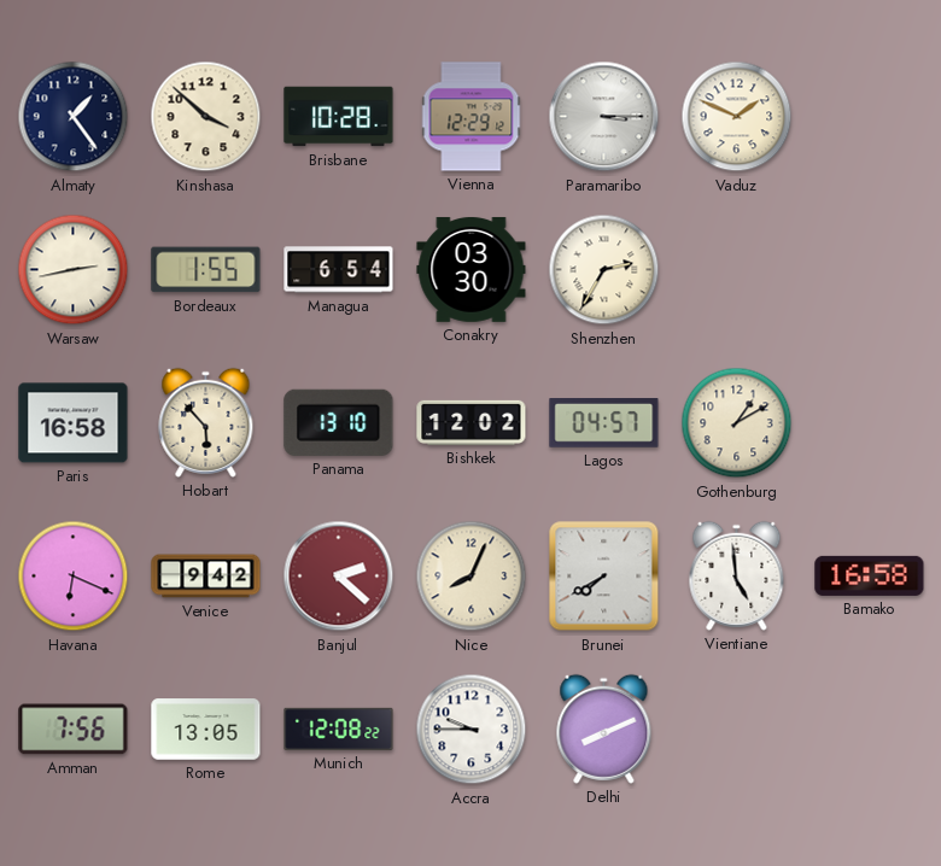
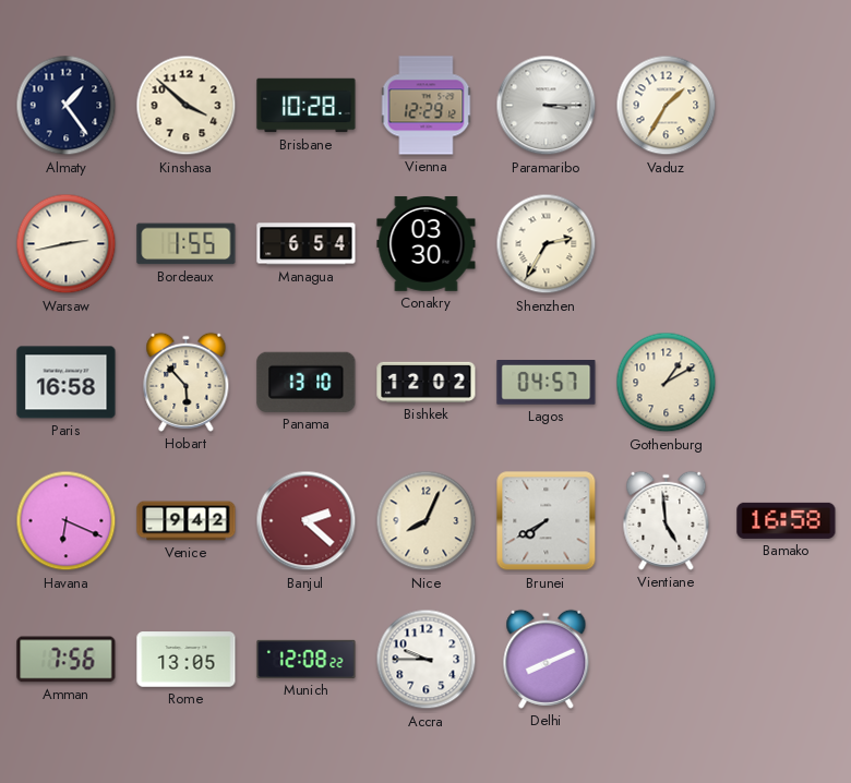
Vaduz: 1:49 -> 1:35 (667, 106)
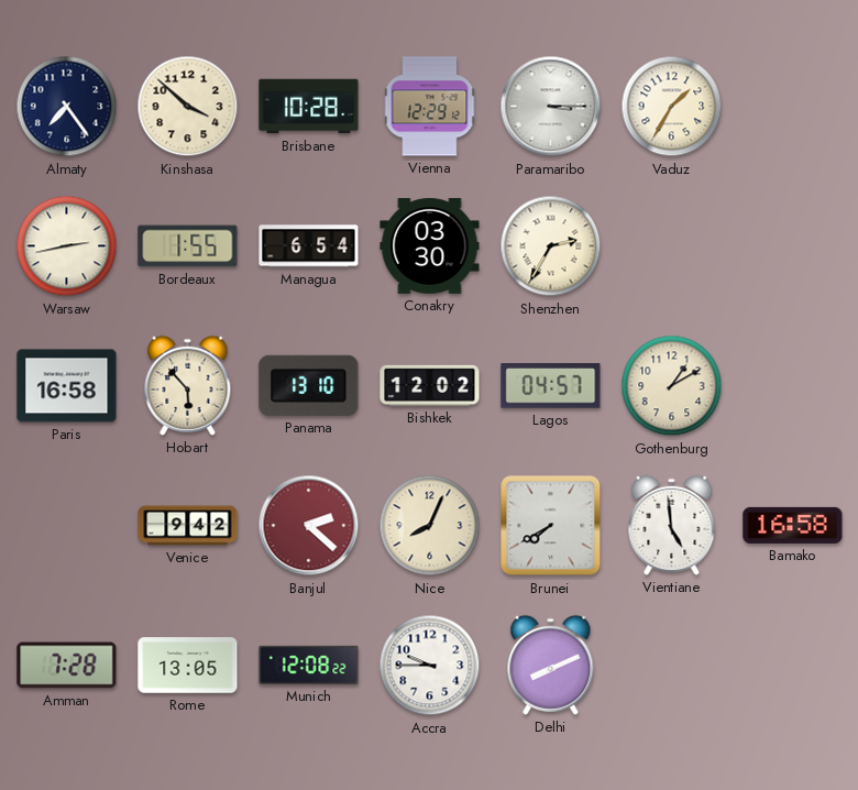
Almaty: 1:24 -> 7:24 (67, 107)
Havana: 6:19 -> none (67, 521)
Amman: 7:56 -> 7:28 (67, 666)
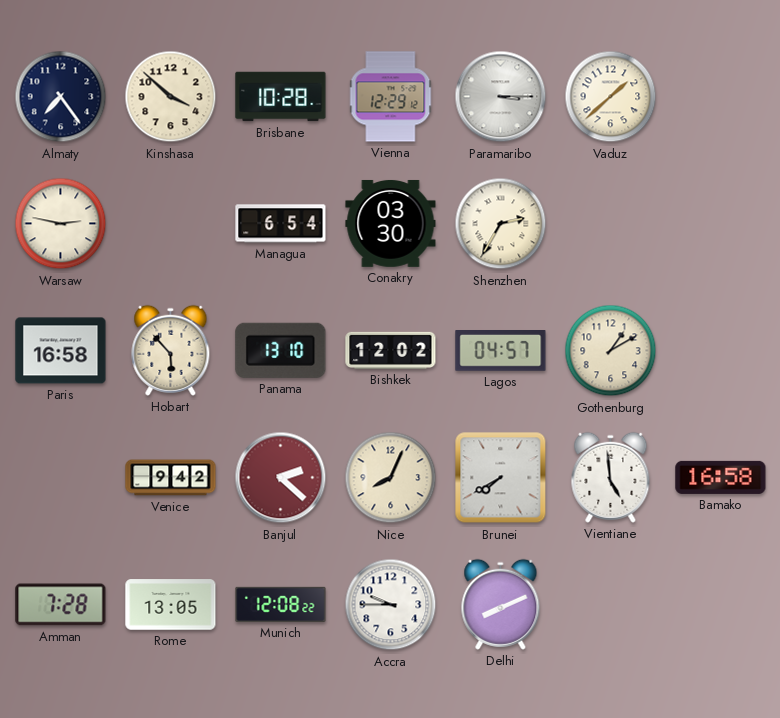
Vaduz: 1:35 -> 1:38 (611, 97)
Warsaw: 2:43 -> 2:47 (61, 224)
Bordeaux: 1:55 -> none (188, 246)
